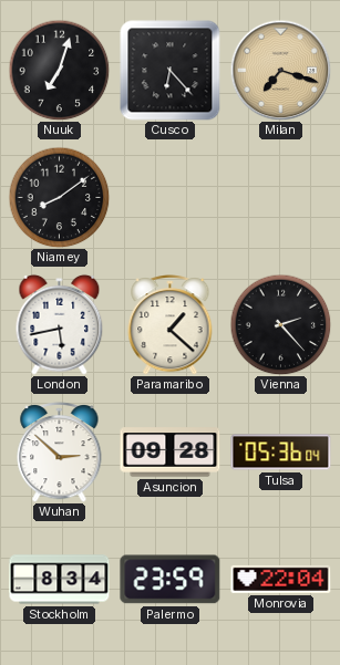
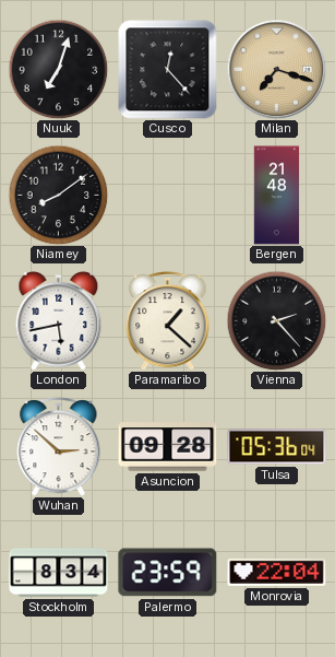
Cusco: 6:23 -> 12:23 (168, 70)
Bergen: none -> 21:48 (277, 196)
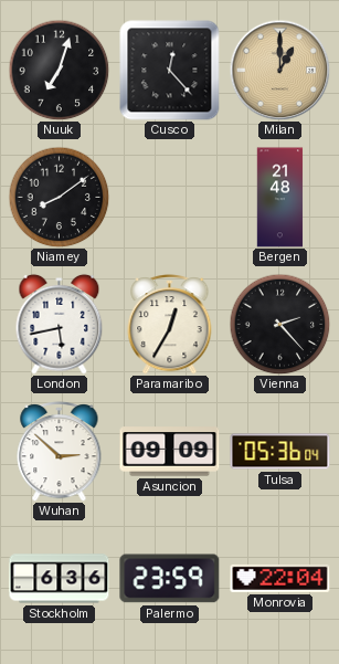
Milan: 7:18 -> 1:00 (279, 70)
Paramaribo: 1:22 -> 12:35 (170, 324)
Asuncion: 09:28 -> 09:09 (170, 452)
Stockholm: 8:34 -> 6:36 (60, 579)
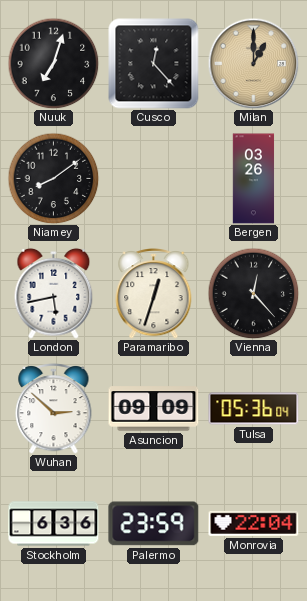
Bergen: 21:48 -> 03:26 (254, 179)
Paramaribo: 12:35 -> 12:33 (154, 293)
Vienna: 2:23 -> 12:23 (253, 293)
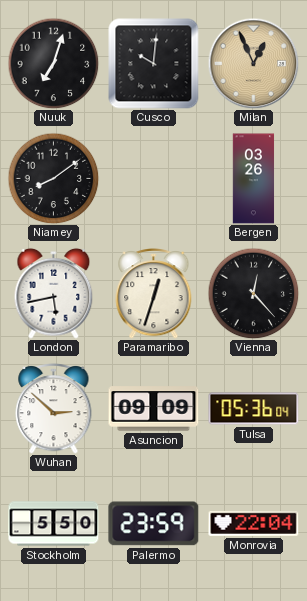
Cusco: 12:23 -> 10:01 (154, 64)
Milan: 1:00 -> 12:56 (253, 63)
Stockholm: 6:36 -> 5:50 (54, 524)
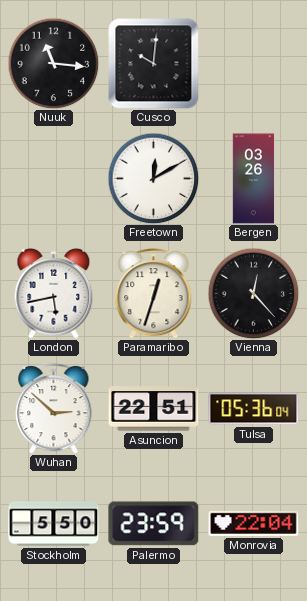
Nuuk: 7:03 -> 11:16 (53, 63)
Milan: 12:56 -> none (253, 63)
Niamey: 8:09 -> none (53, 178)
Freetown: none -> 12:10 (153, 178)
Asuncion: 09:09 -> 22:51 (154, 409)
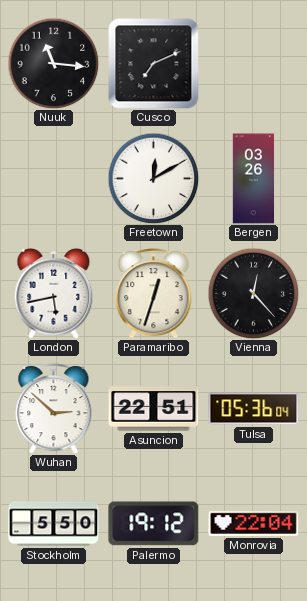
Cusco: 10:01 -> 7:11 (154, 64)
Palermo: 23:59 -> 19:12 (154, 524)
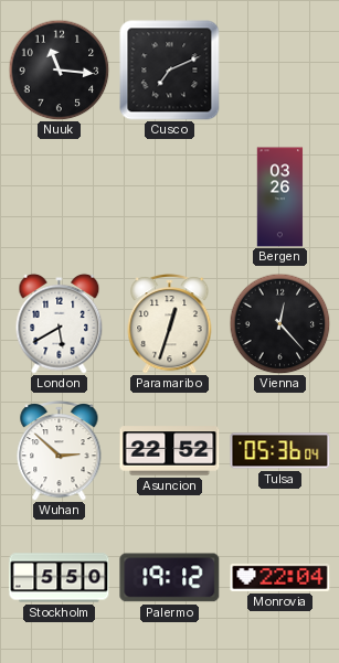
Freetown: 12:10 -> none (153, 178)
London: 5:43 -> 5:40 (60, 323)
Asuncion: 22:51 -> 22:52 (170, 451)
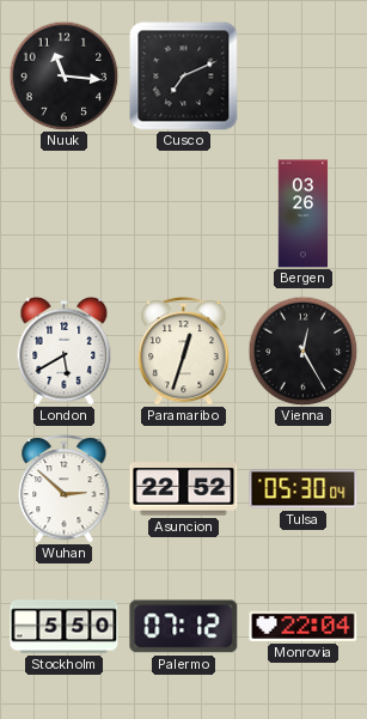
Vienna: 12:23 -> 12:25 (302, 351)
Tulsa: 05:36 -> 05:30 (304, 489)
Palermo: 19:12 -> 07:12 (184, 627)
